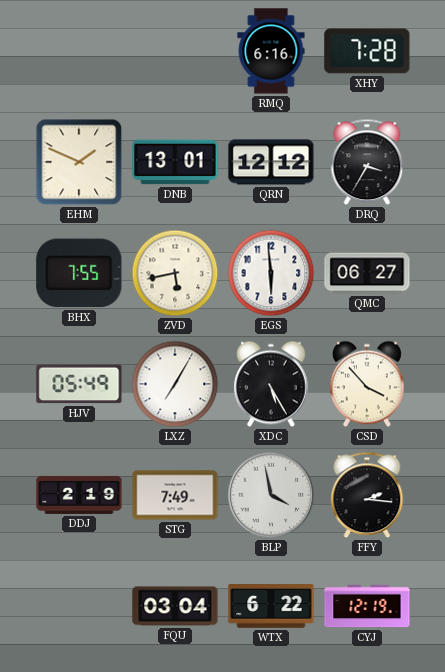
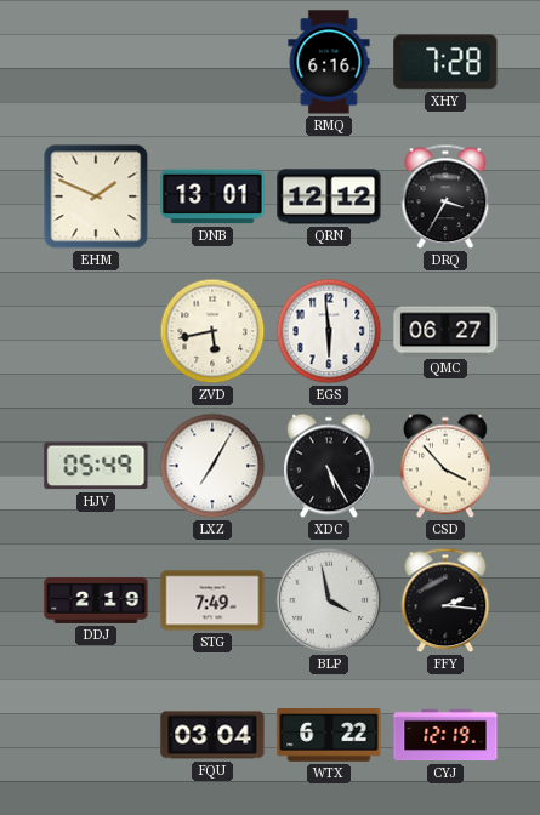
BHX: 7:55 -> none (79, 273)
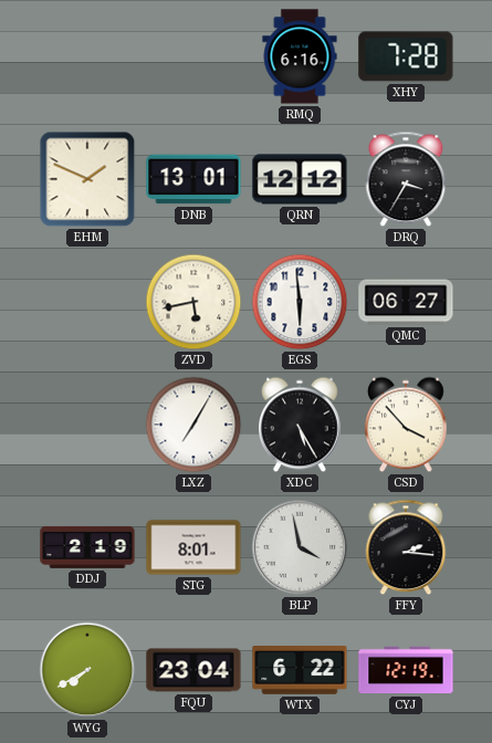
HJV: 05:49 -> none (96, 466)
STG: 7:49 -> 8:01 (193, 547)
WYG: none -> 7:40 (87, 670)
FQU: 03:04 -> 23:04 (193, 670)
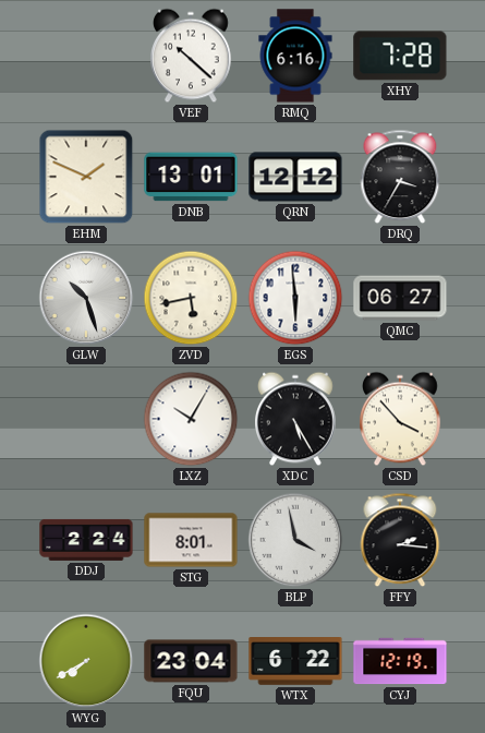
VEF: none -> 10:22 (192, 56)
GLW: none -> 10:27 (86, 298)
LXZ: 7:05 -> 10:05 (191, 419)
DDJ: 2:19 -> 2:24 (86, 540)
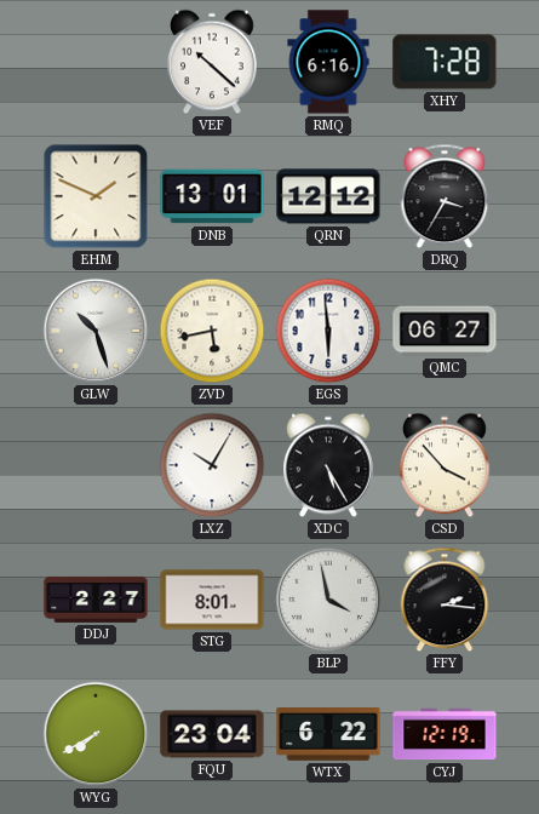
DDJ: 2:24 -> 2:27 (96, 600)
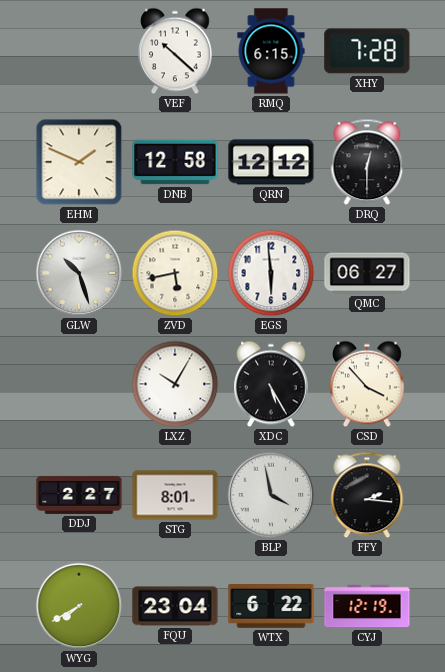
RMQ: 6:16 -> 6:15 (271, 51)
DNB: 13:01 -> 12:58 (175, 162)
DRQ: 3:35 -> 12:30 (367, 162)
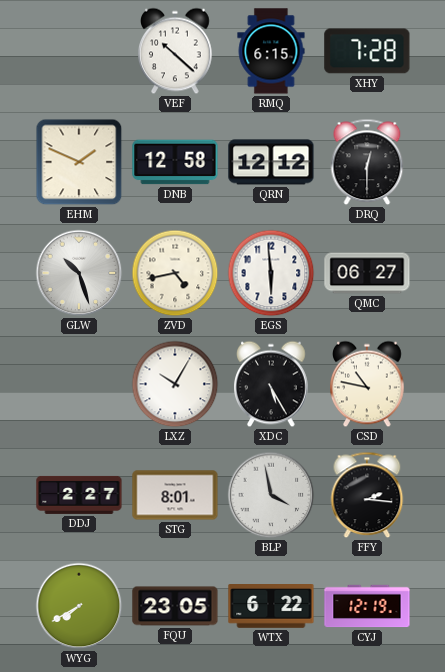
ZVD: 5:43 -> 4:43 (175, 273)
CSD: 3:53 -> 10:47 (368, 384)
FQU: 23:04 -> 23:05 (175, 606)
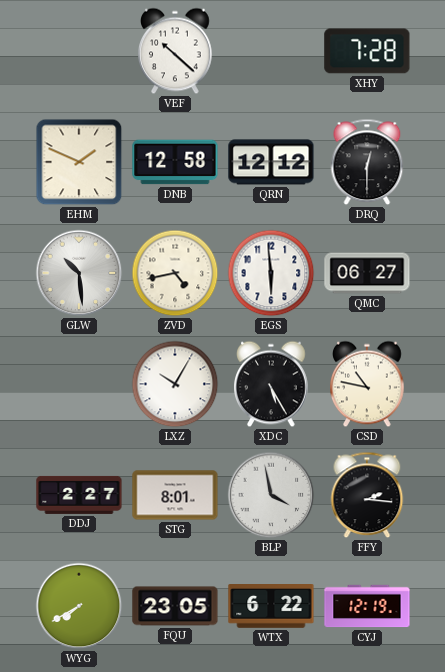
RMQ: 6:15 -> none (271, 51)
GLW: 10:27 -> 10:29 (79, 273)
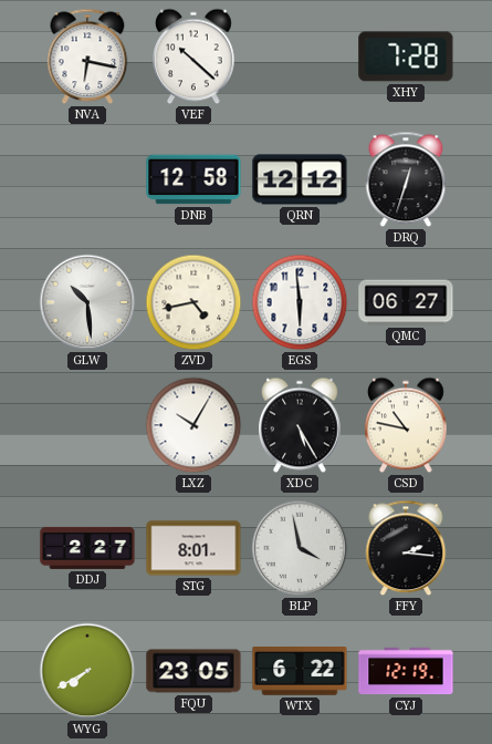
NVA: none -> 6:17 (87, 56)
EHM: 1:49 -> none (79, 162)
DRQ: 12:30 -> 12:33 (406, 179)
